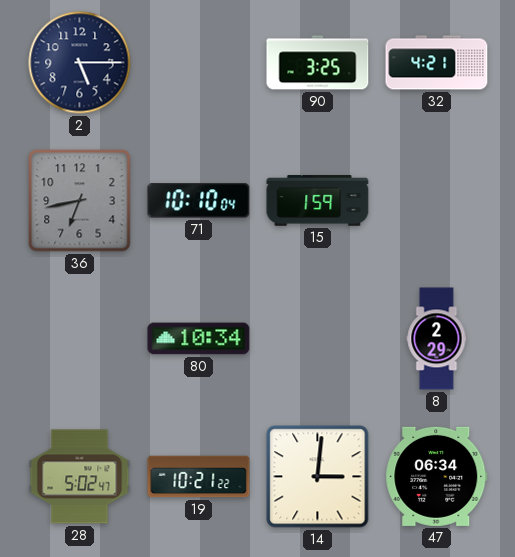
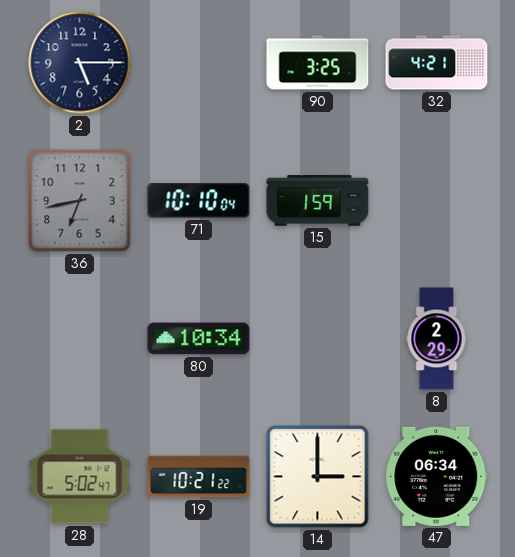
14: 3:01 -> 3:00 (318, 477)
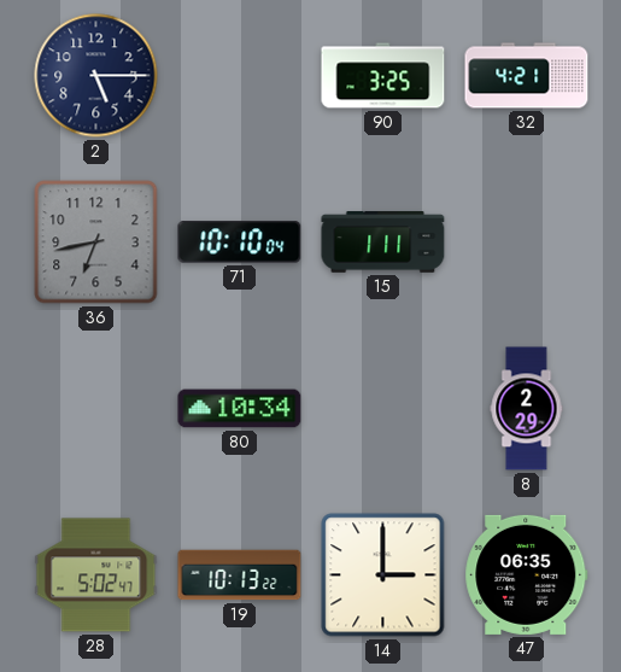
15: 1:59 -> 1:11 (383, 242)
19: 10:21 -> 10:13 (240, 575)
47: 06:34 -> 06:35 (527, 574)
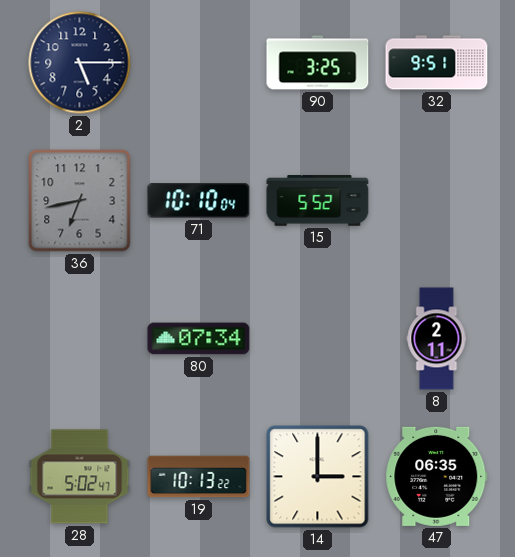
32: 4:21 -> 9:51 (437, 63)
15: 1:11 -> 5:52 (318, 201)
80: 10:34 -> 07:34 (199, 339)
8: 2:29 -> 2:11 (437, 339)
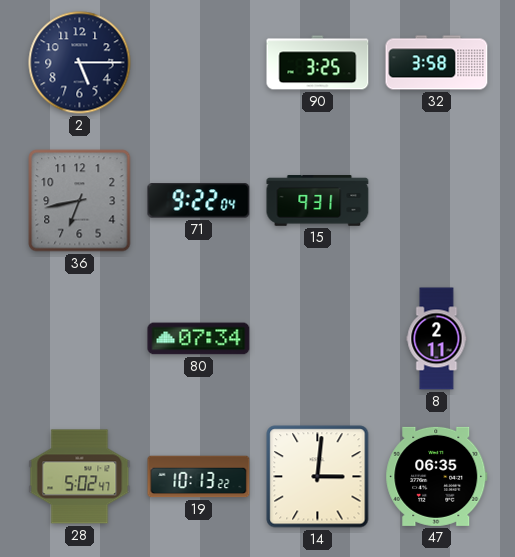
32: 9:51 -> 3:58 (437, 63)
71: 10:10 -> 9:22 (199, 201)
15: 5:52 -> 9:31 (318, 201)
14: 3:00 -> 3:01 (318, 477)
